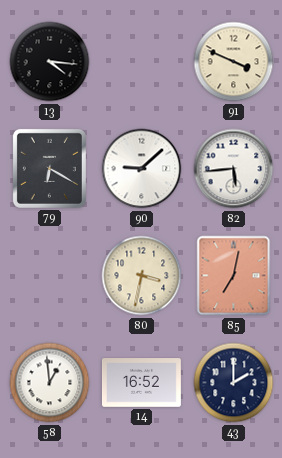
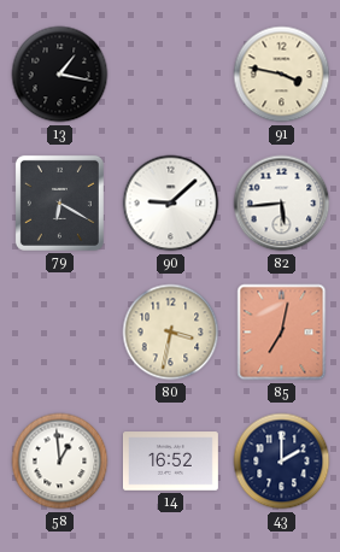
13: 4:16 -> 1:17 (60, 75)
91: 3:49 -> 3:47 (282, 75)
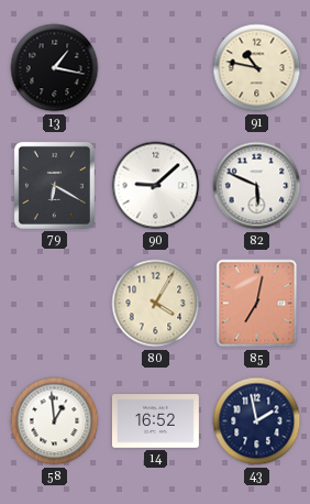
91: 3:47 -> 10:47 (257, 68)
82: 5:44 -> 5:49 (257, 186)
80: 3:32 -> 4:05 (156, 304)
43: 2:00 -> 1:58 (257, 421)
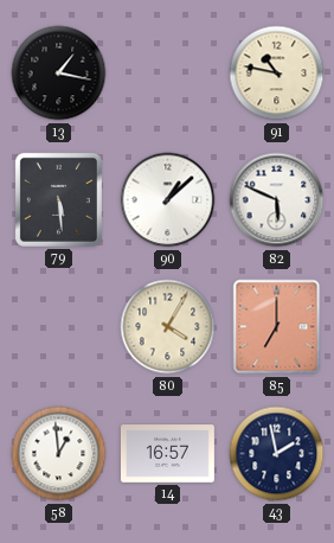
79: 6:20 -> 5:29 (58, 199)
90: 9:08 -> 1:08 (168, 200)
85: 7:02 -> 7:00 (277, 327)
14: 16:52 -> 16:57 (167, 454)
